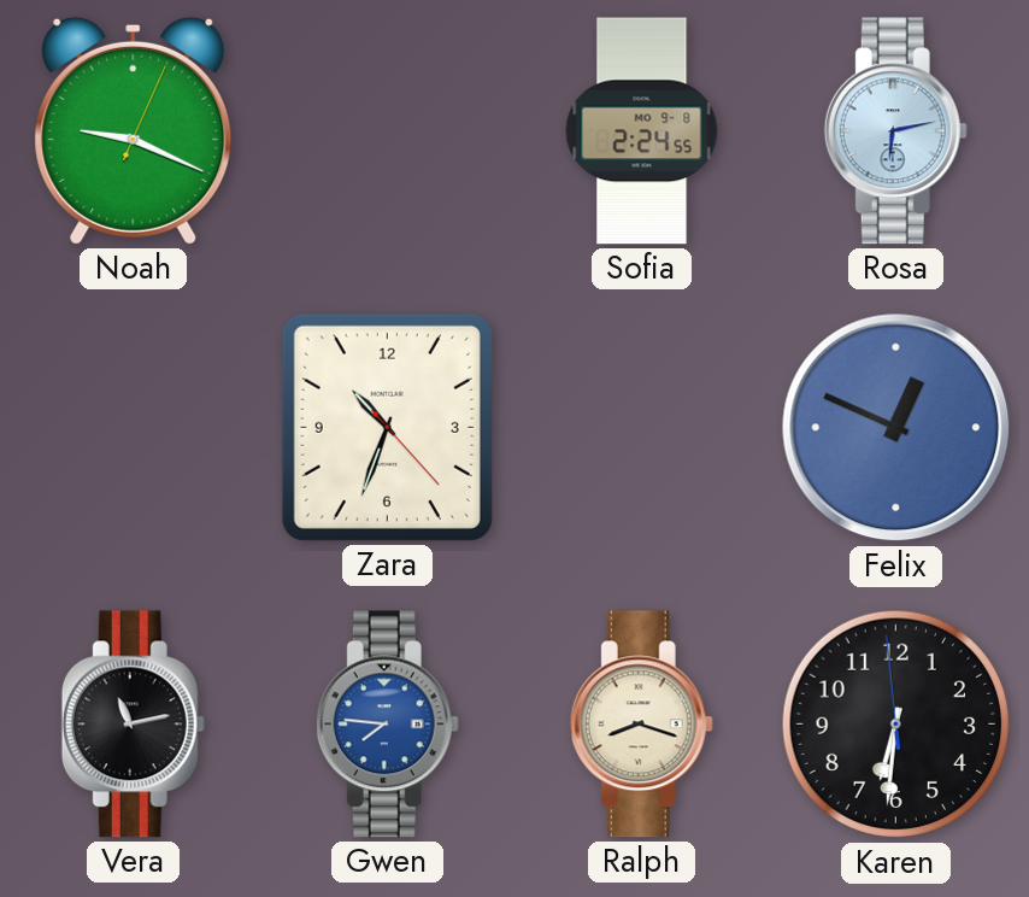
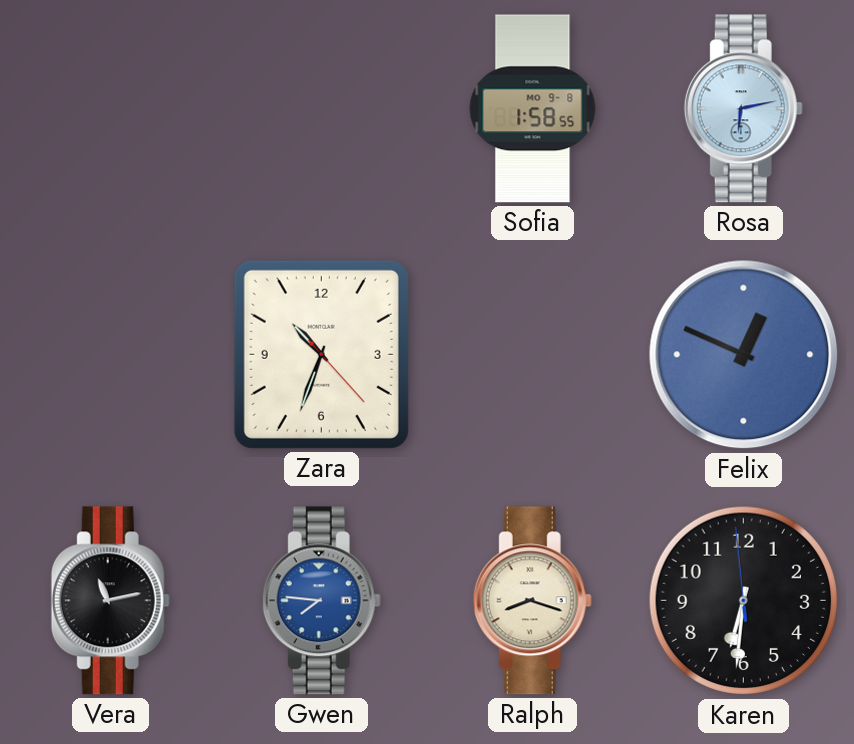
Noah: 9:19 -> none (134, 130)
Sofia: 2:24 -> 1:58 (533, 109)
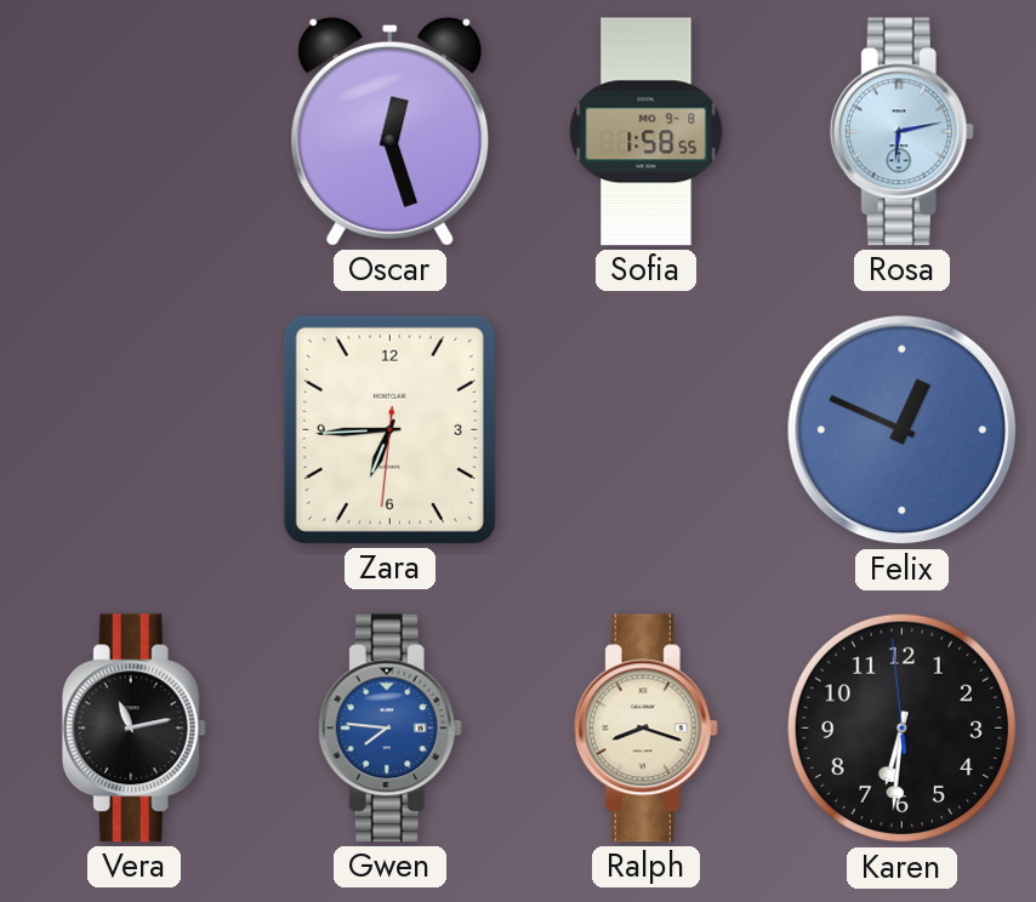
Oscar: none -> 12:27 (391, 131)
Zara: 10:33 -> 6:44 (389, 429)
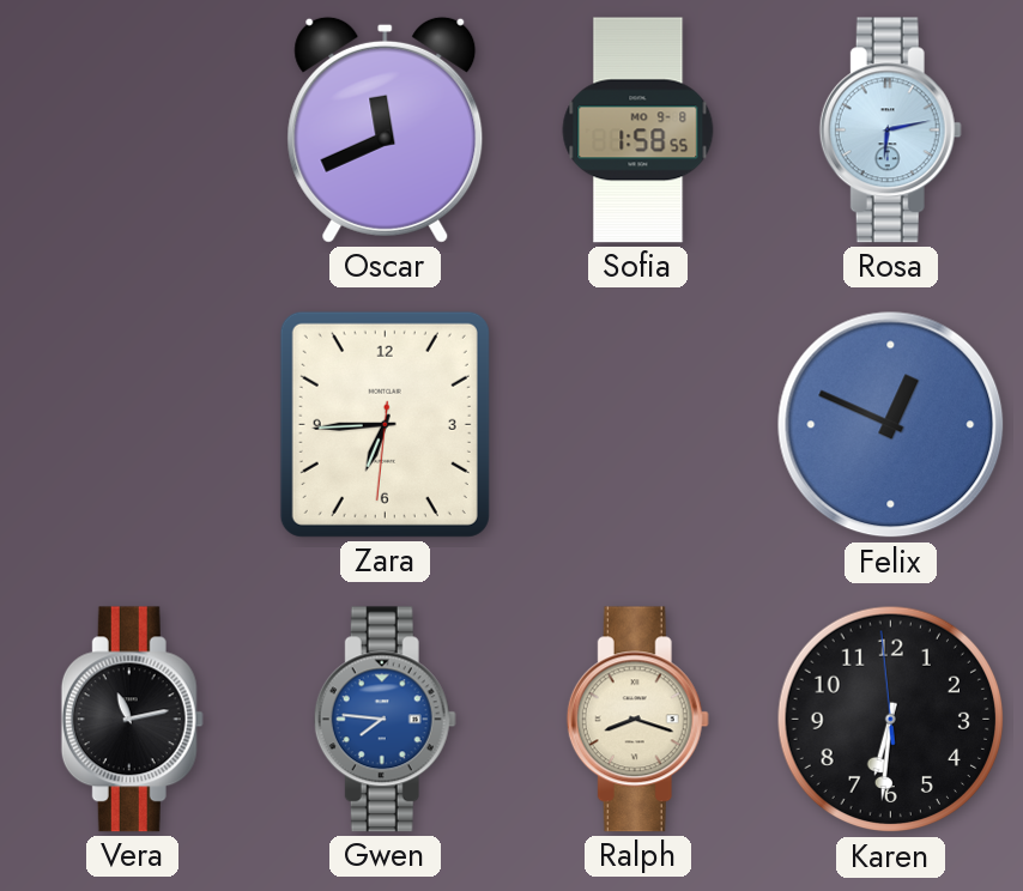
Oscar: 12:27 -> 11:41 (386, 129)
